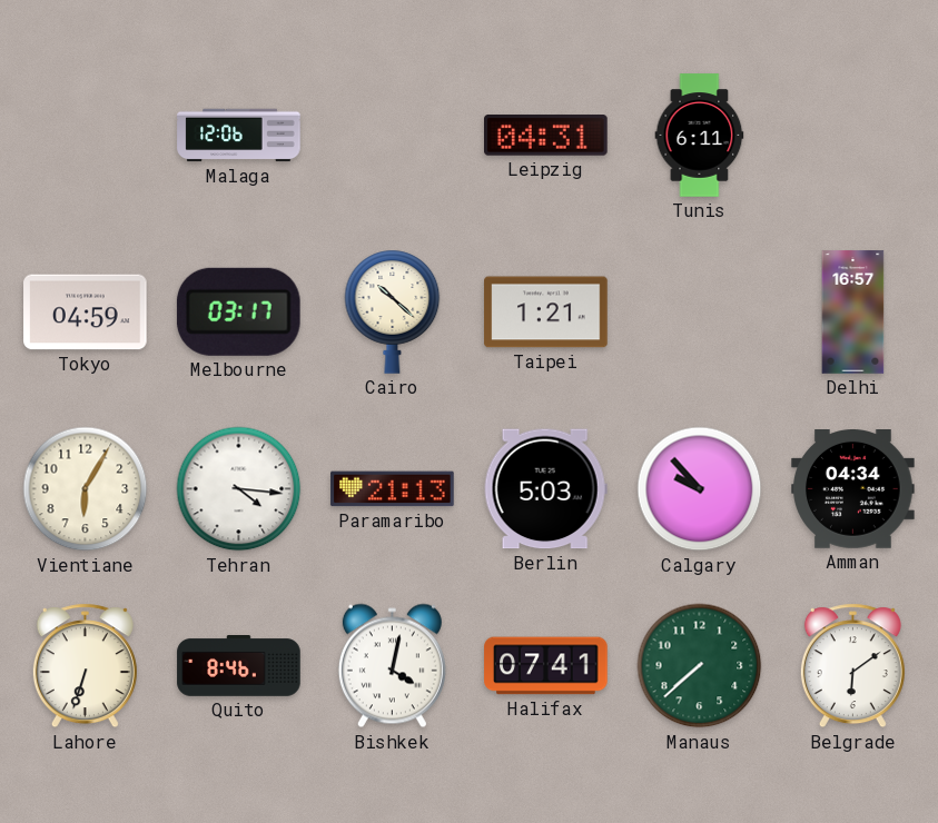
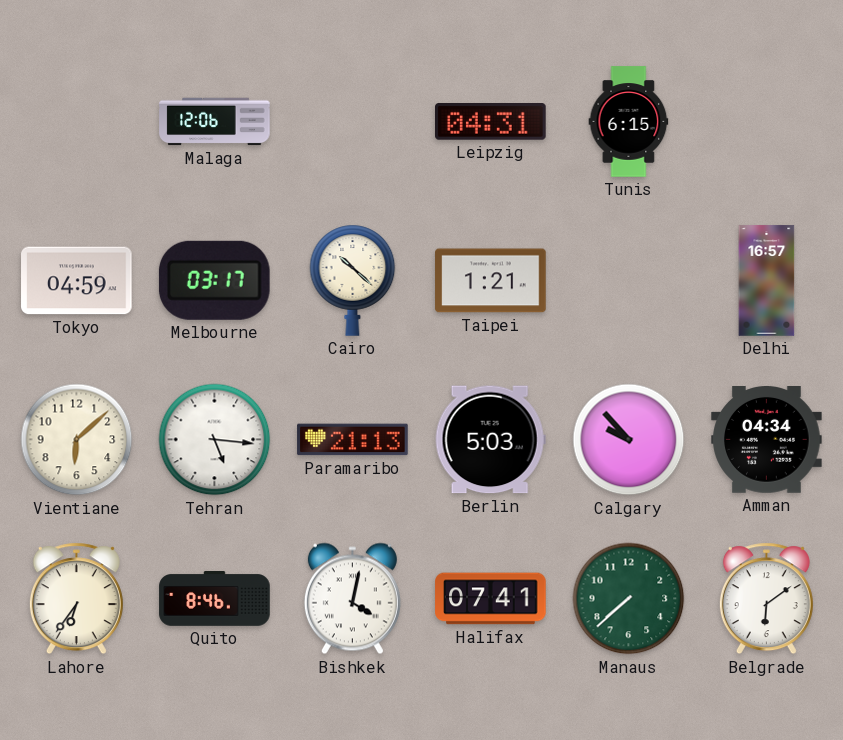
Tunis: 6:11 -> 6:15 (629, 122)
Vientiane: 6:05 -> 6:08 (77, 440)
Tehran: 4:16 -> 5:16 (215, 440)
Lahore: 6:33 -> 6:36 (76, 599)
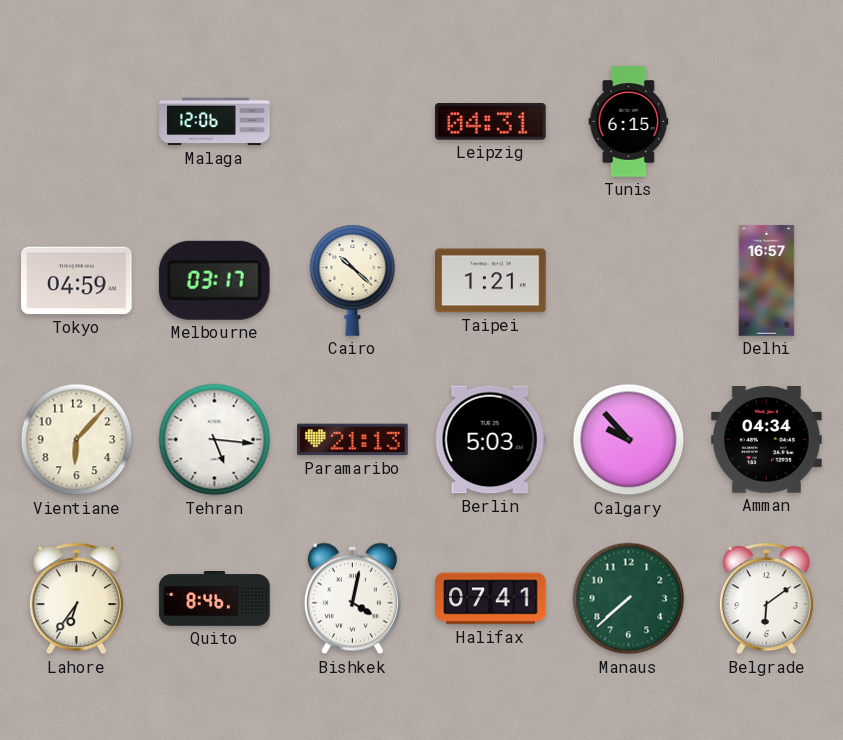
Vientiane: 6:08 -> 6:07 (77, 440)
